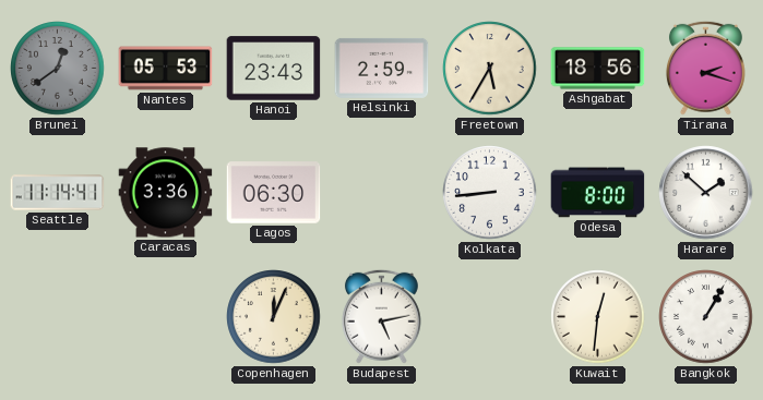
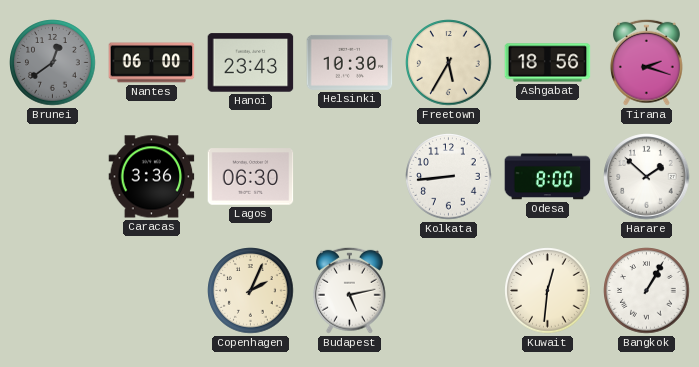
Nantes: 05:53 -> 06:00 (152, 63)
Helsinki: 2:59 -> 10:30 (350, 62)
Seattle: 11:14 -> none (58, 193)
Copenhagen: 12:04 -> 2:04 (251, 291)
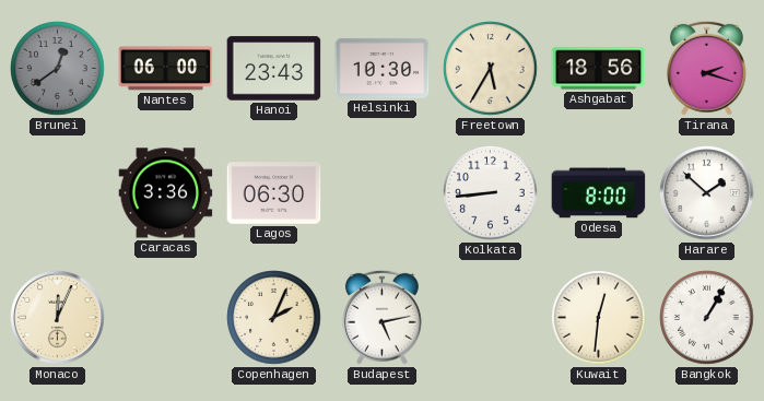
Monaco: none -> 12:04 (58, 318)
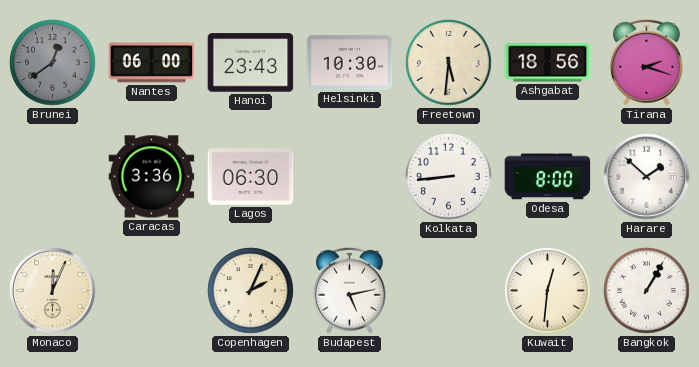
Freetown: 5:35 -> 5:31 (449, 63)
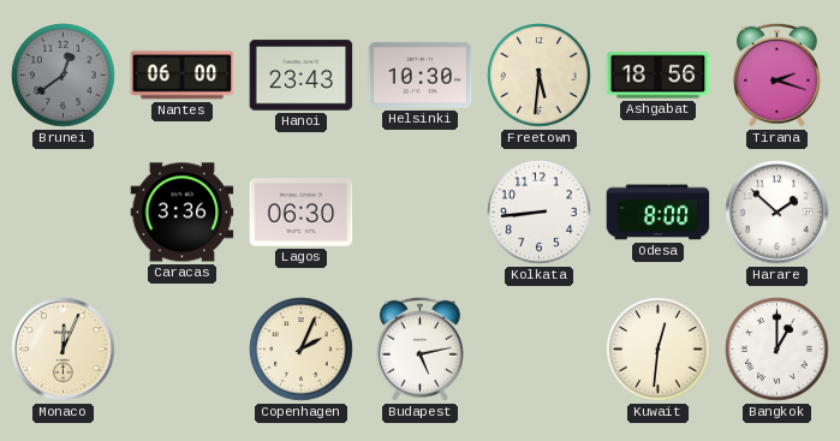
Bangkok: 1:05 -> 1:00 (778, 350)
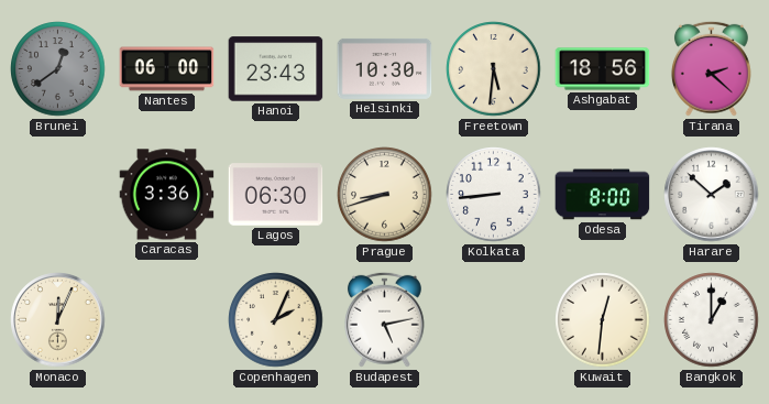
Tirana: 2:18 -> 2:22 (711, 68)
Prague: none -> 8:42 (385, 195)
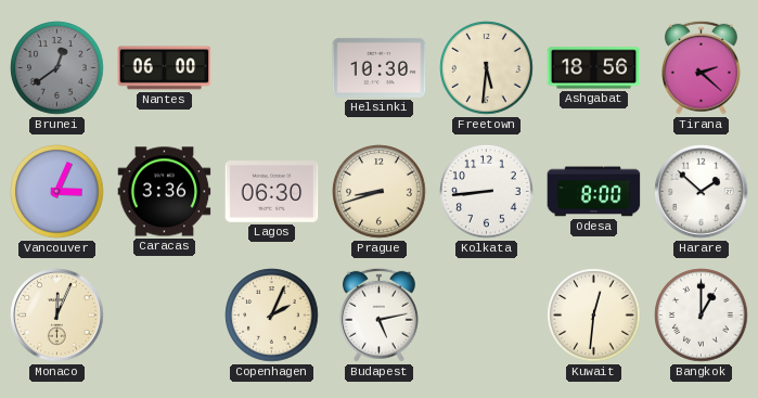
Hanoi: 23:43 -> none (276, 69)
Vancouver: none -> 3:04 (57, 192)
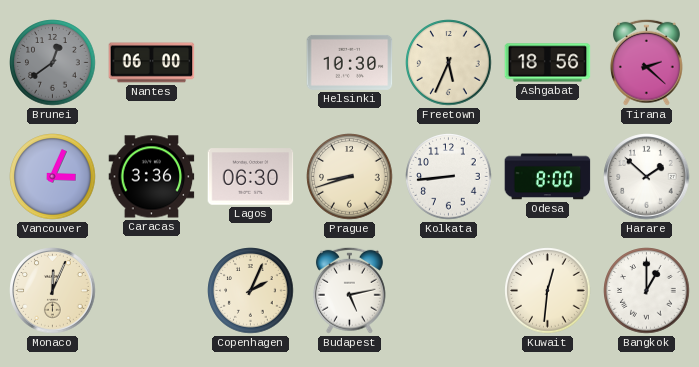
Freetown: 5:31 -> 5:34 (449, 63)
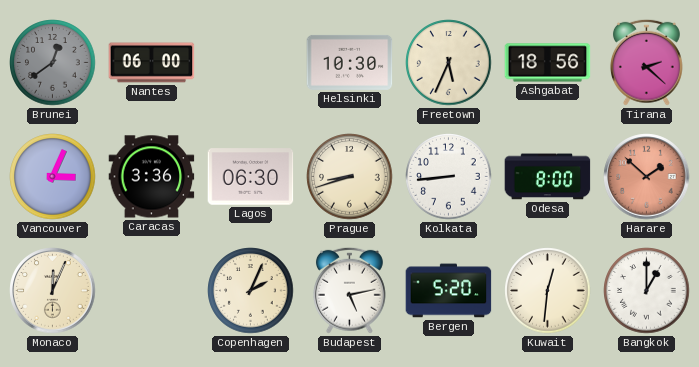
Harare dial: white -> salmon (647, 177)
Bergen: none -> 5:20 (449, 291)
